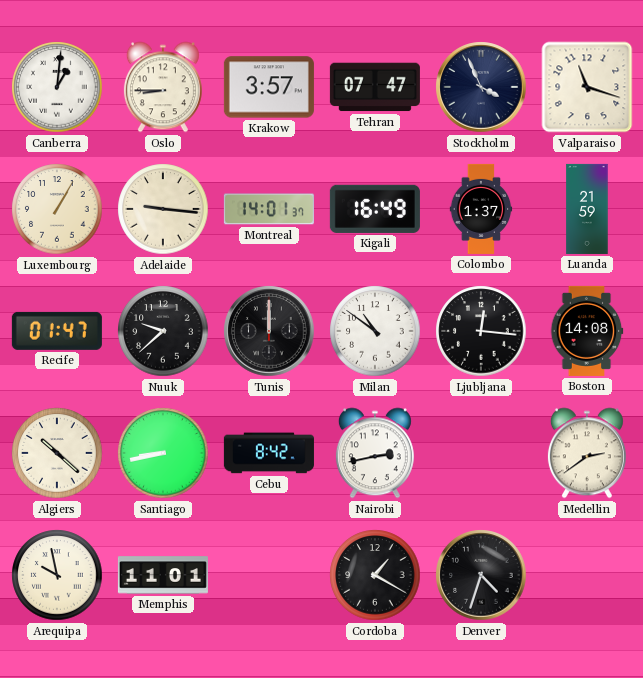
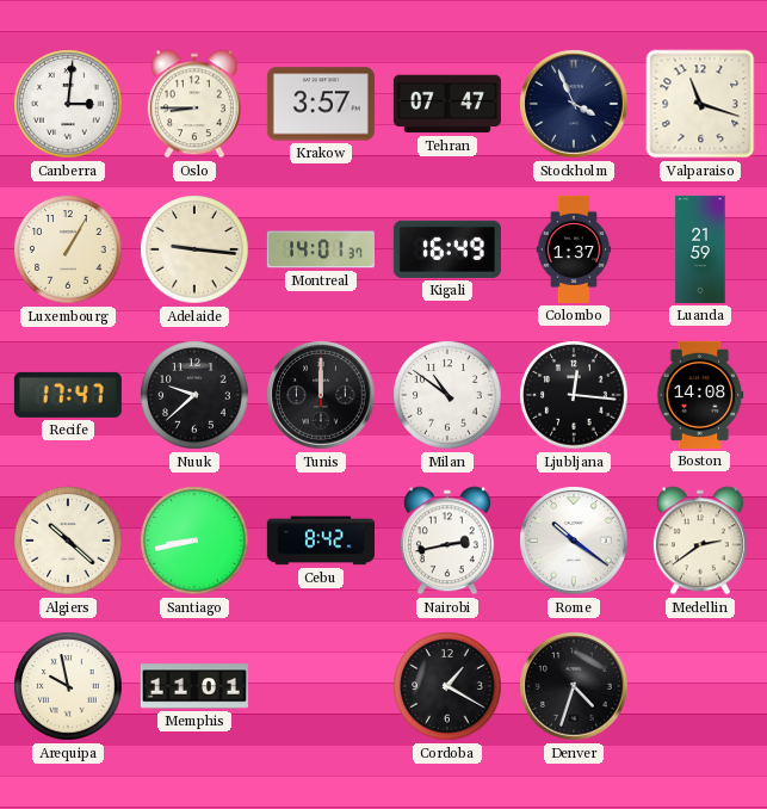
Canberra: 1:01 -> 3:01 (68, 104)
Recife: 01:47 -> 17:47 (68, 395)
Rome: none -> 10:21 (574, 541)
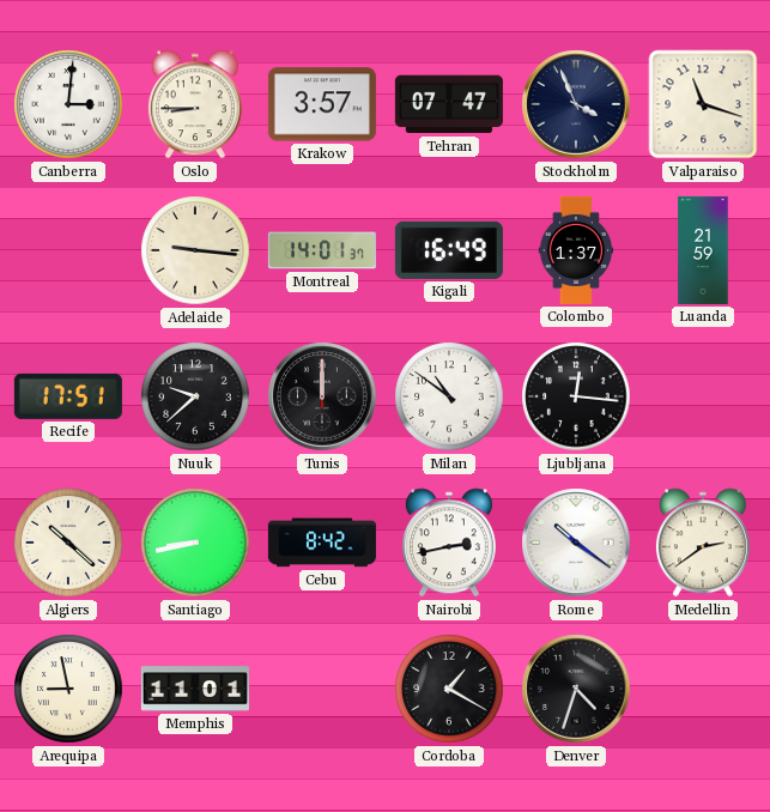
Luxembourg: 1:05 -> none (68, 249)
Recife: 17:47 -> 17:51 (68, 396)
Boston: 14:08 -> none (700, 395)
Arequipa: 9:58 -> 8:58 (68, 689)
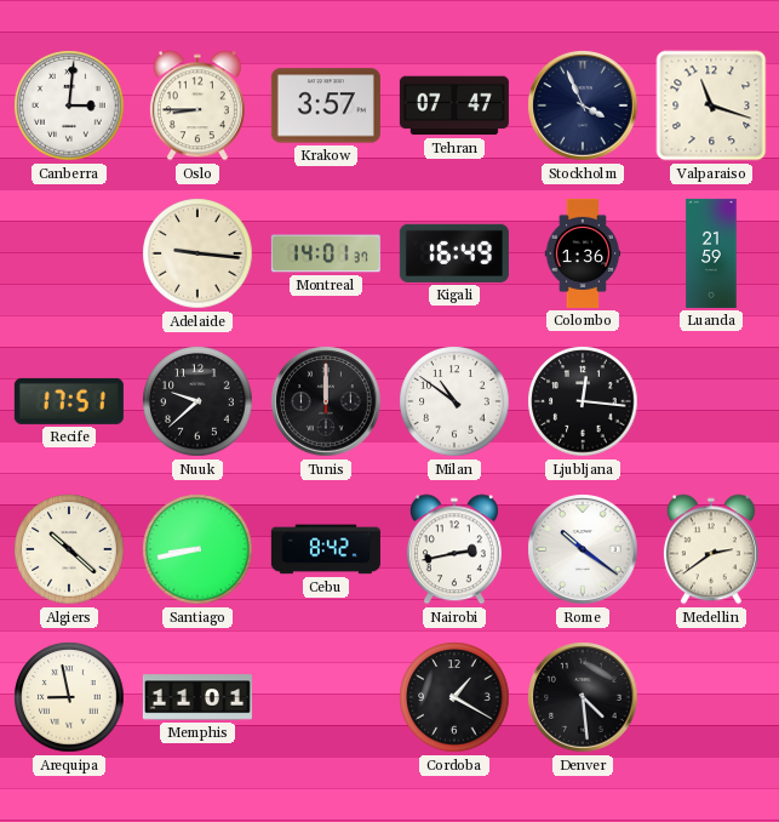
Colombo: 1:37 -> 1:36 (583, 253)
Denver: 4:33 -> 4:29 (583, 697)
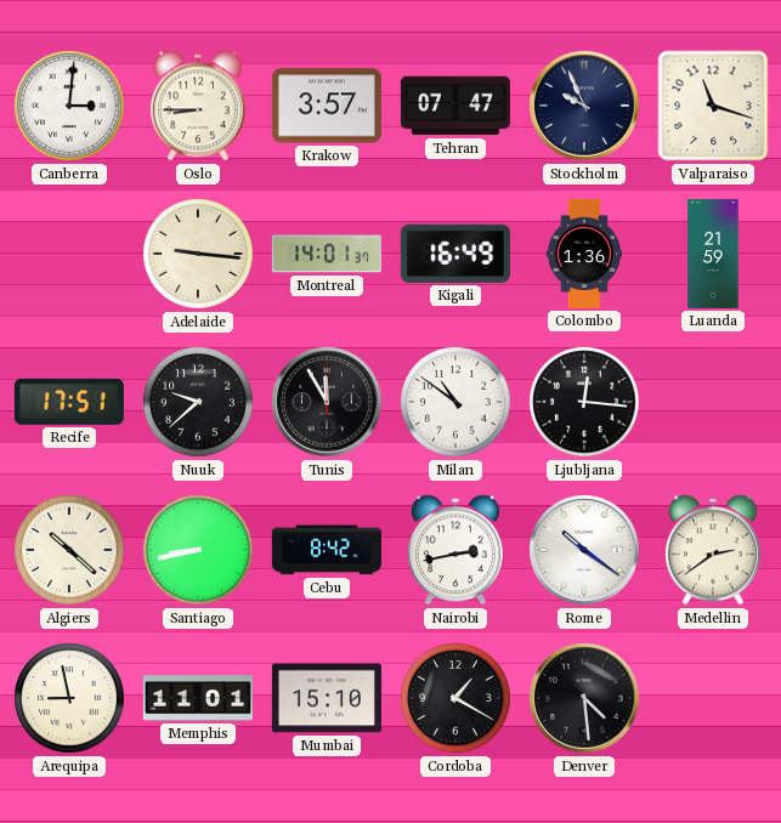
Stockholm: 3:56 -> 9:56 (584, 106)
Tunis: 12:00 -> 11:55 (327, 402)
Mumbai: none -> 15:10 (327, 698)
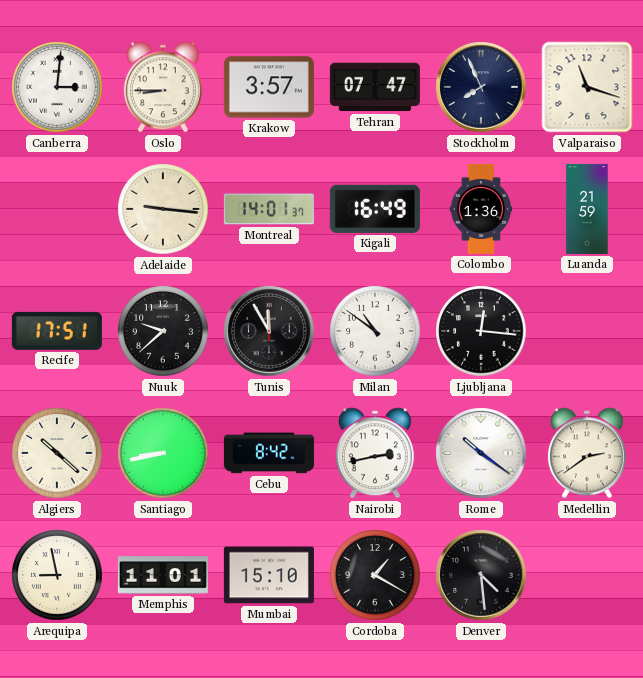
Stockholm: 9:56 -> 7:56 (481, 87)
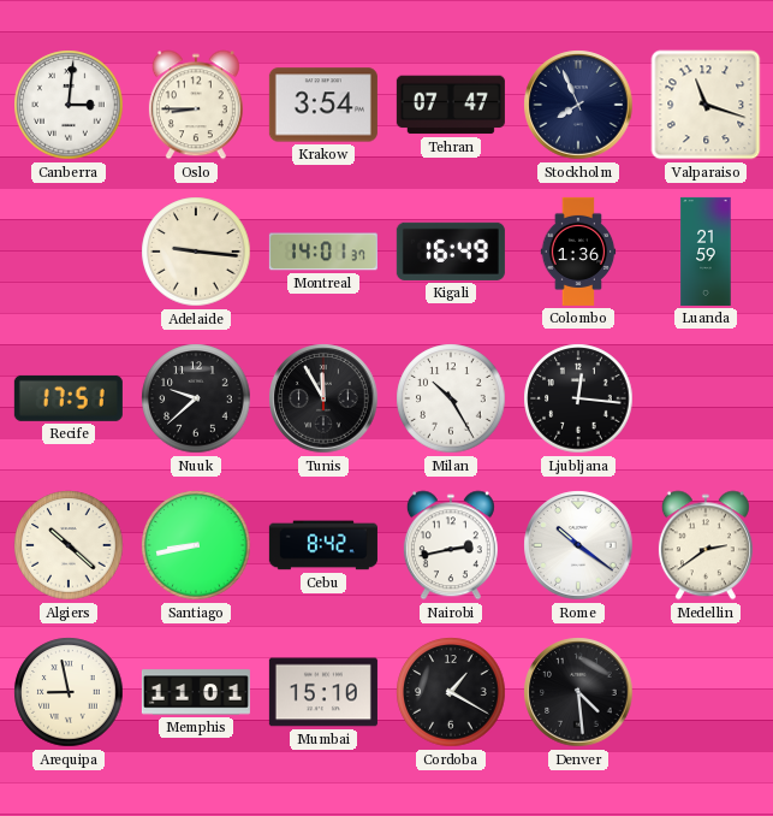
Krakow: 3:57 -> 3:54 (323, 105)
Milan: 10:51 -> 10:25 (451, 398)
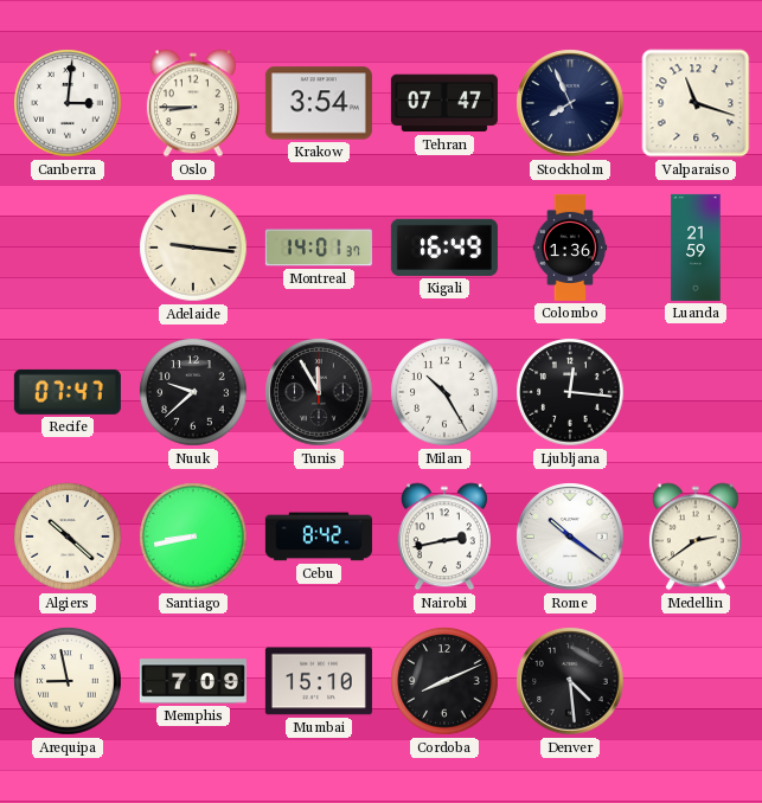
Recife: 17:51 -> 07:47 (68, 392)
Memphis: 11:01 -> 7:09 (193, 681)
Cordoba: 1:20 -> 8:11 (444, 681)
